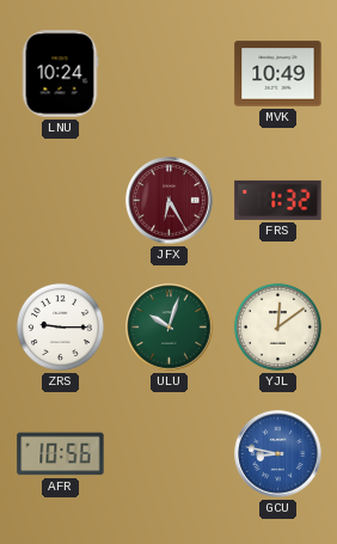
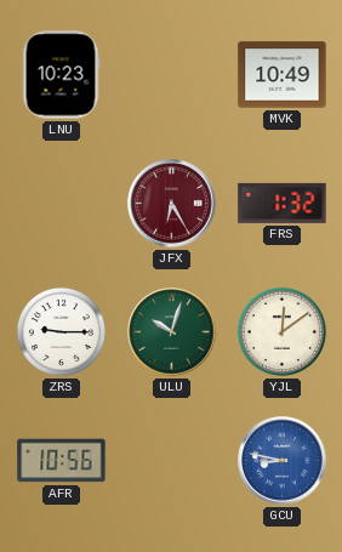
LNU: 10:24 -> 10:23 (61, 75)
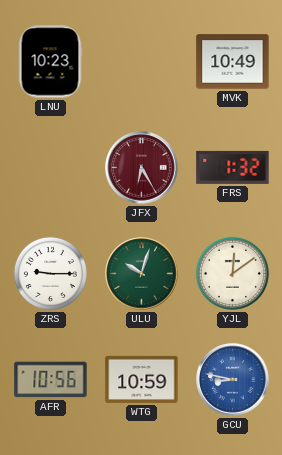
WTG: none -> 10:59 (142, 379)
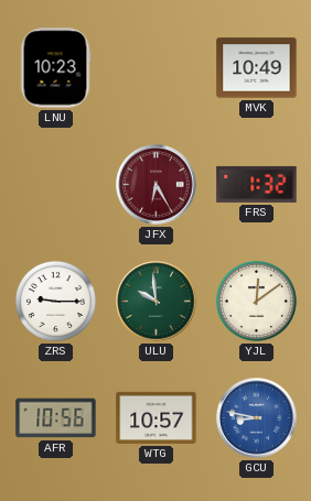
ULU: 10:03 -> 9:59 (157, 302)
WTG: 10:59 -> 10:57 (157, 417)
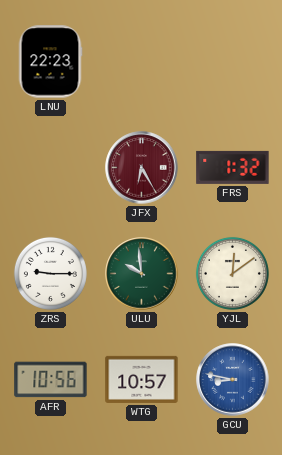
LNU: 10:23 -> 22:23 (50, 62)
MVK: 10:49 -> none (257, 68)
